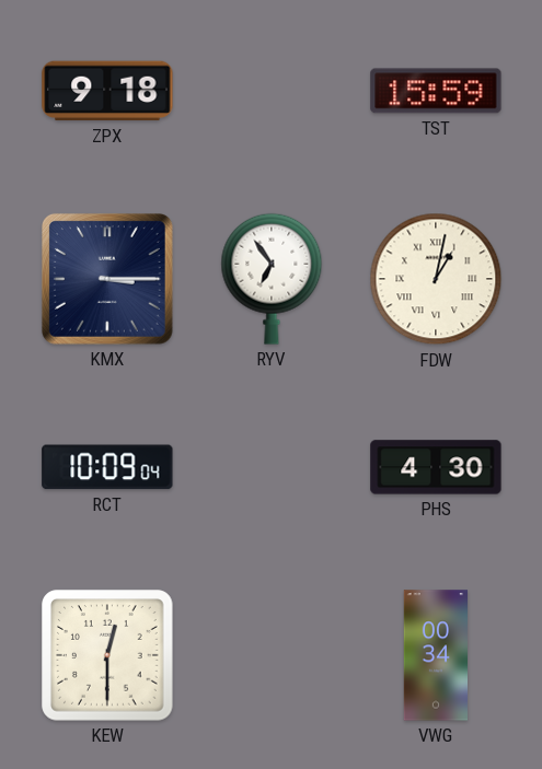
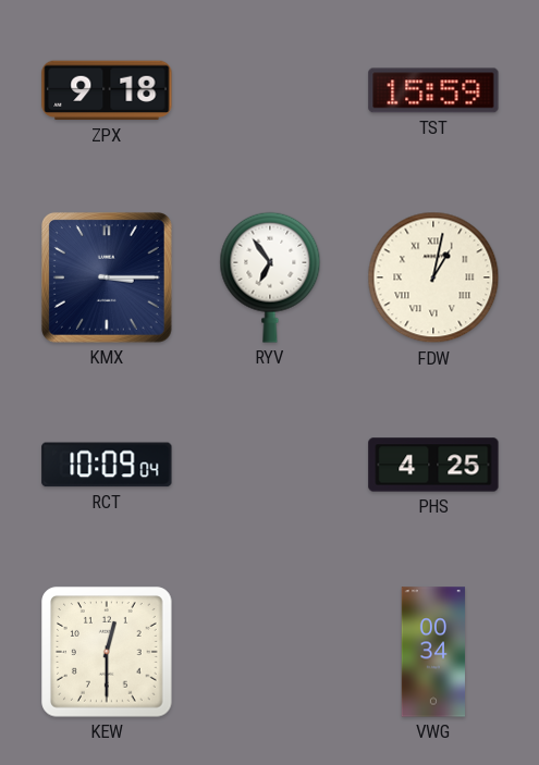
PHS: 4:30 -> 4:25 (433, 465)
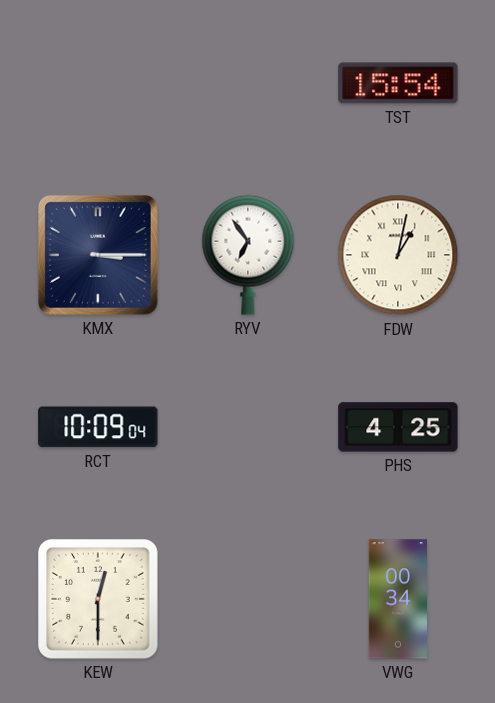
ZPX: 9:18 -> none (107, 90)
TST: 15:59 -> 15:54 (398, 83)
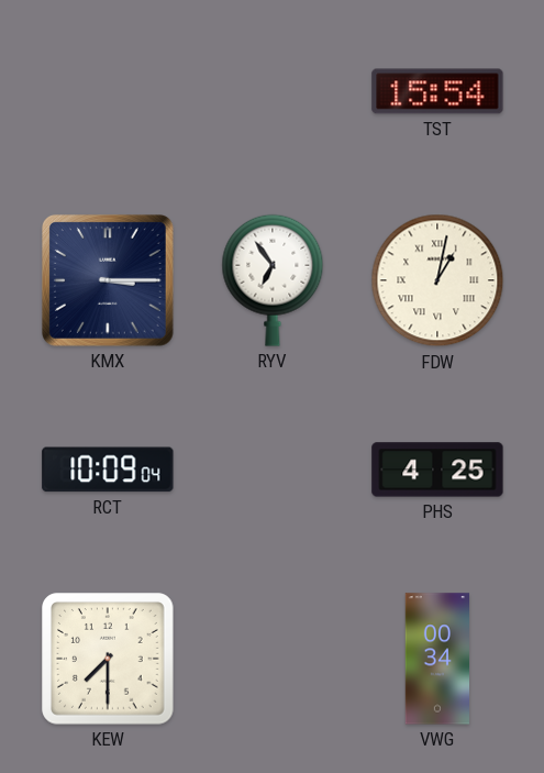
KEW: 12:30 -> 7:30 (108, 659)
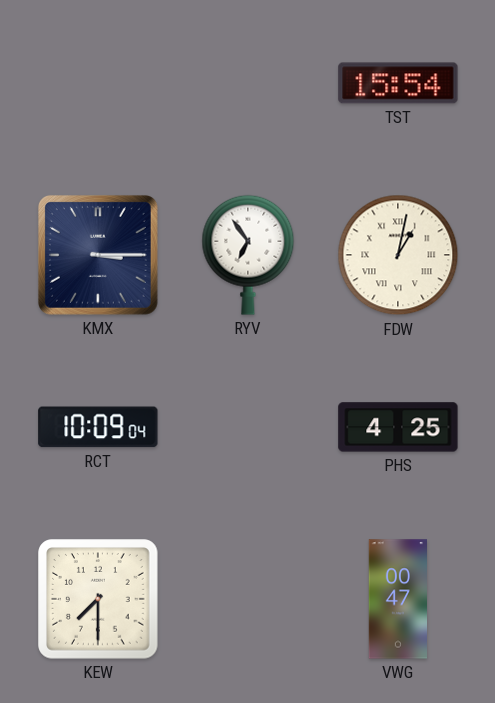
VWG: 00:34 -> 00:47 (398, 599)
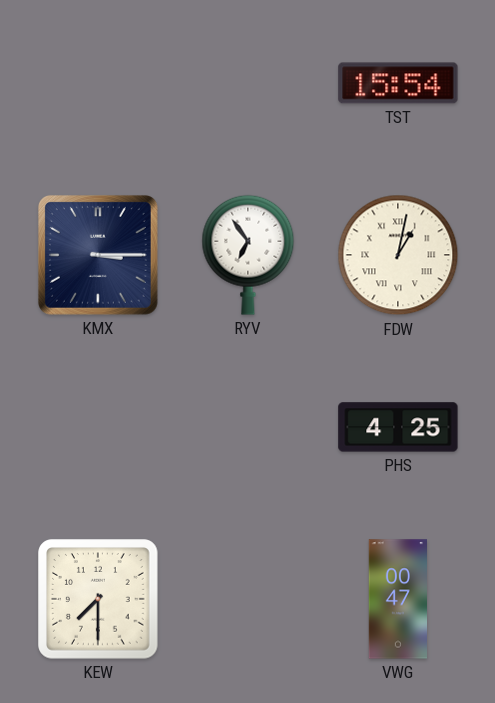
RCT: 10:09 -> none (98, 427)
